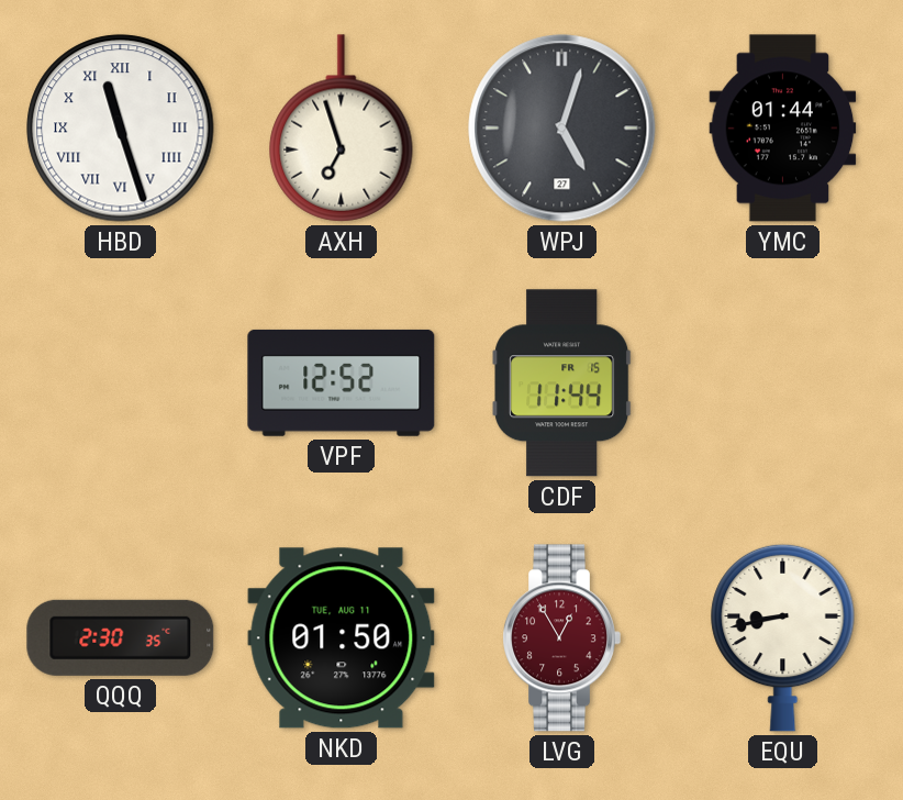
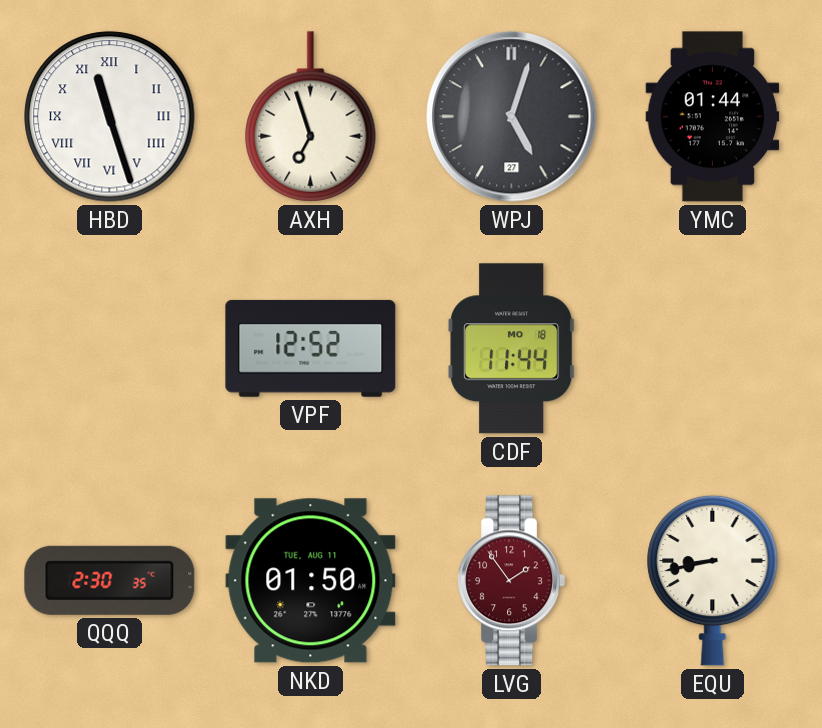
CDF date: FR 15 -> MO 18 (512, 349)
LVG: 12:55 -> 1:54 (511, 581)
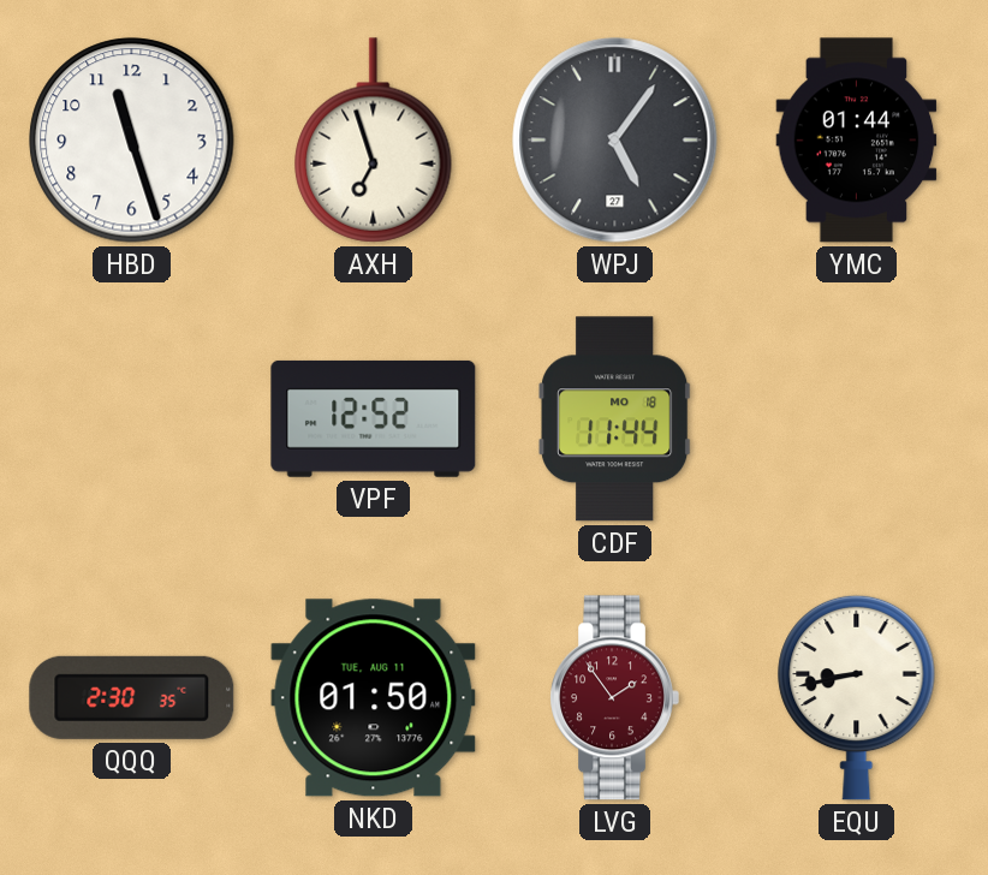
HBD numerals: Roman -> Arabic (132, 141)
WPJ: 5:03 -> 5:06 (615, 141)
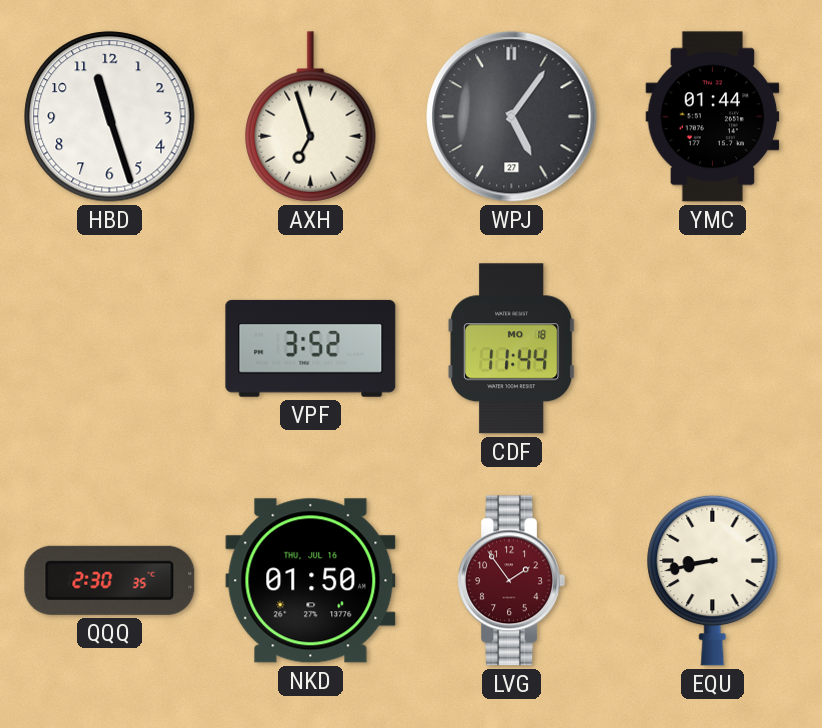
VPF: 12:52 -> 3:52 (311, 348)
NKD date: TUE, AUG 11 -> THU, JUL 16 (311, 581)
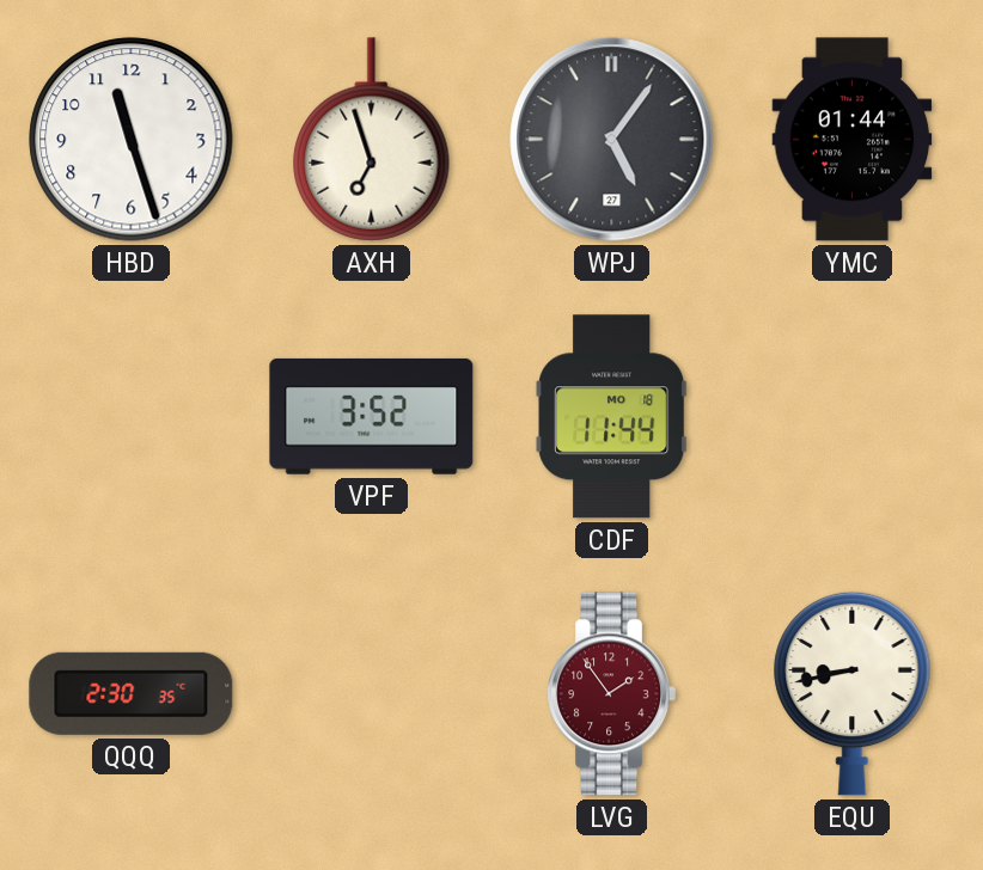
NKD: 01:50 -> none (311, 581)
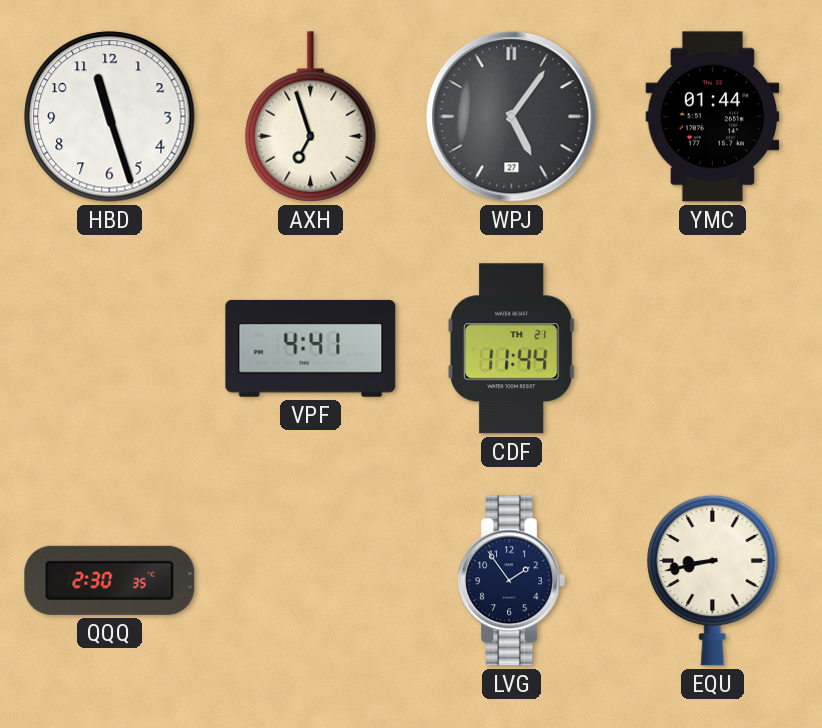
VPF: 3:52 -> 4:41 (311, 348)
CDF date: MO 18 -> TH 21 (512, 349)
LVG dial: burgundy -> navy (511, 581)
